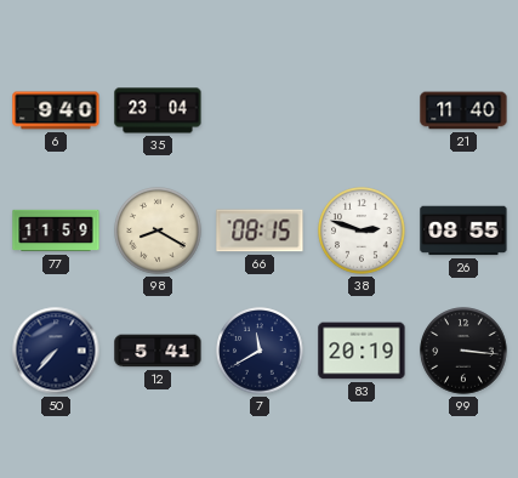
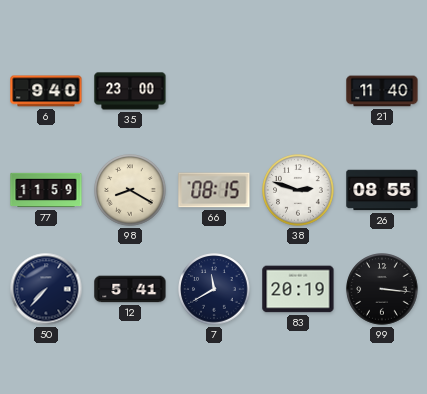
35: 23:04 -> 23:00 (130, 91)
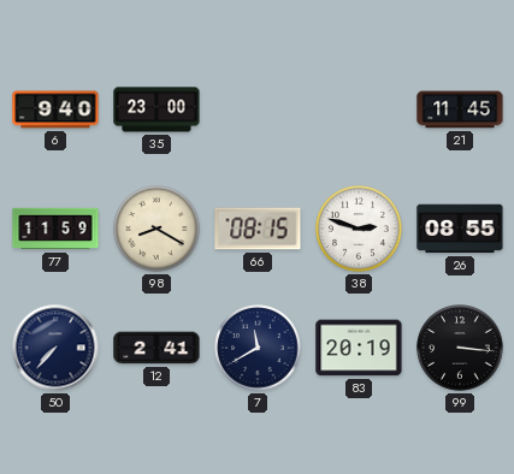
21: 11:40 -> 11:45 (460, 109)
12: 5:41 -> 2:41 (156, 348)
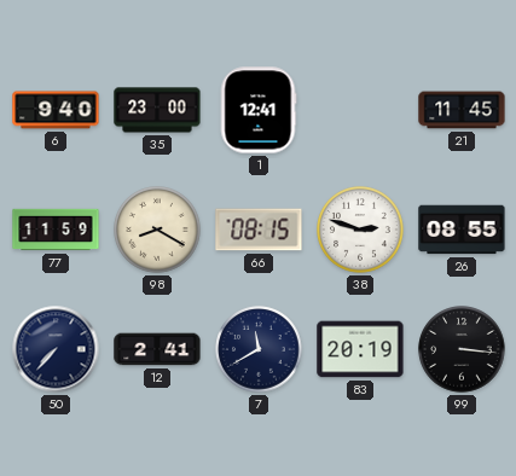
1: none -> 12:41 (259, 110)
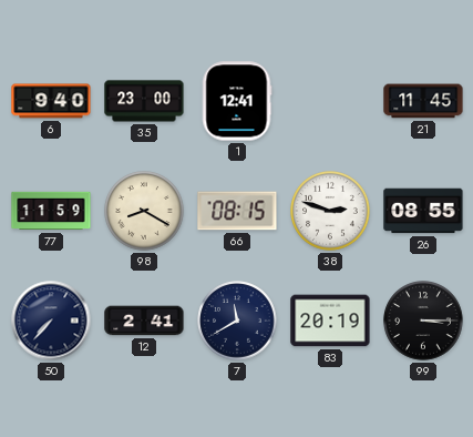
99: 3:16 -> 3:15 (423, 321)
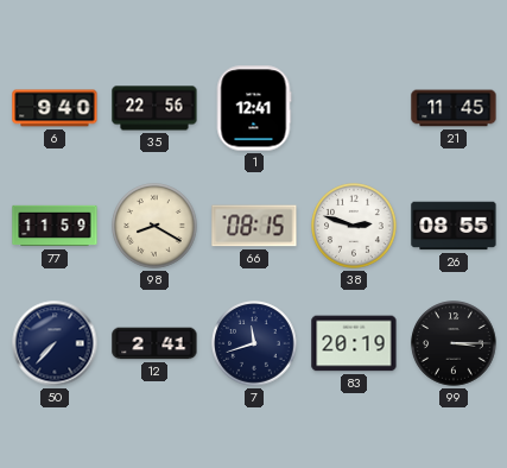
35: 23:00 -> 22:56 (154, 108)
7: 11:40 -> 11:42 (254, 343)
